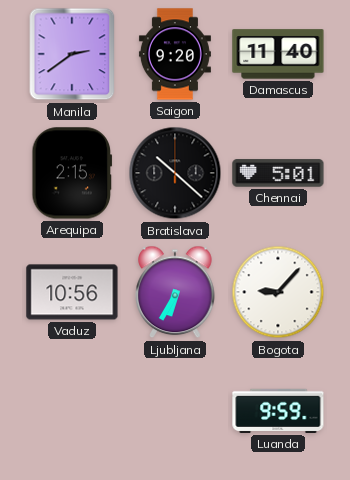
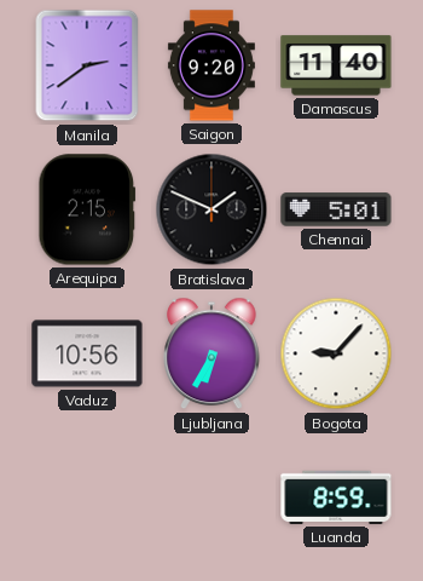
Bratislava: 10:22 -> 1:49 (211, 209)
Luanda: 9:59 -> 8:59 (336, 497)
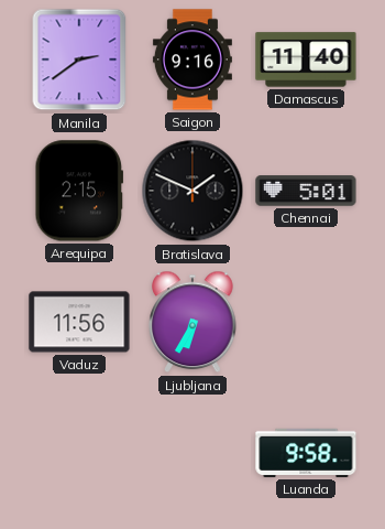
Saigon: 9:20 -> 9:16 (193, 60)
Vaduz: 10:56 -> 11:56 (79, 322)
Bogota: 9:07 -> none (336, 353)
Luanda: 8:59 -> 9:58 (306, 453)
